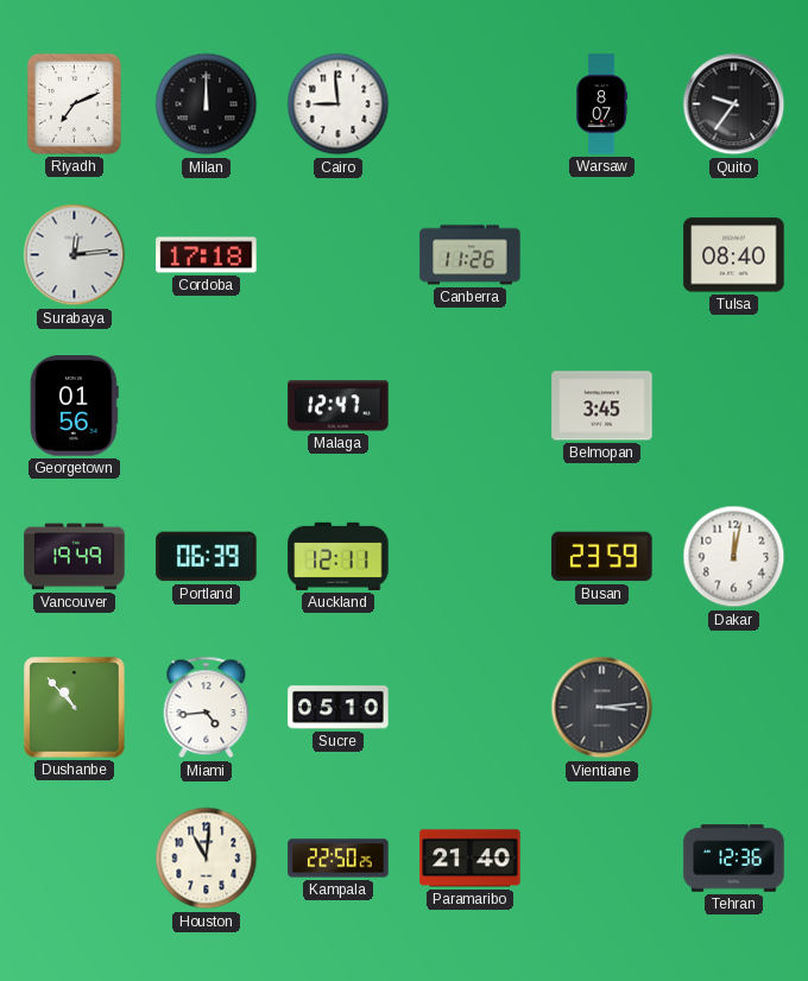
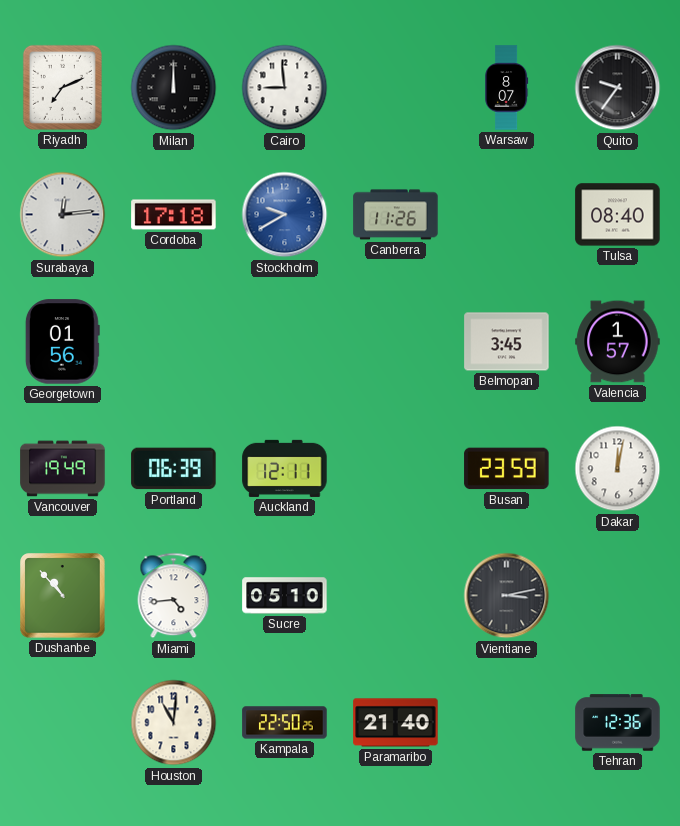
Stockholm: none -> 9:40 (285, 215)
Malaga: 12:47 -> none (339, 406)
Valencia: none -> 1:57 (618, 342)
Vientiane: 3:14 -> 3:13 (507, 596)
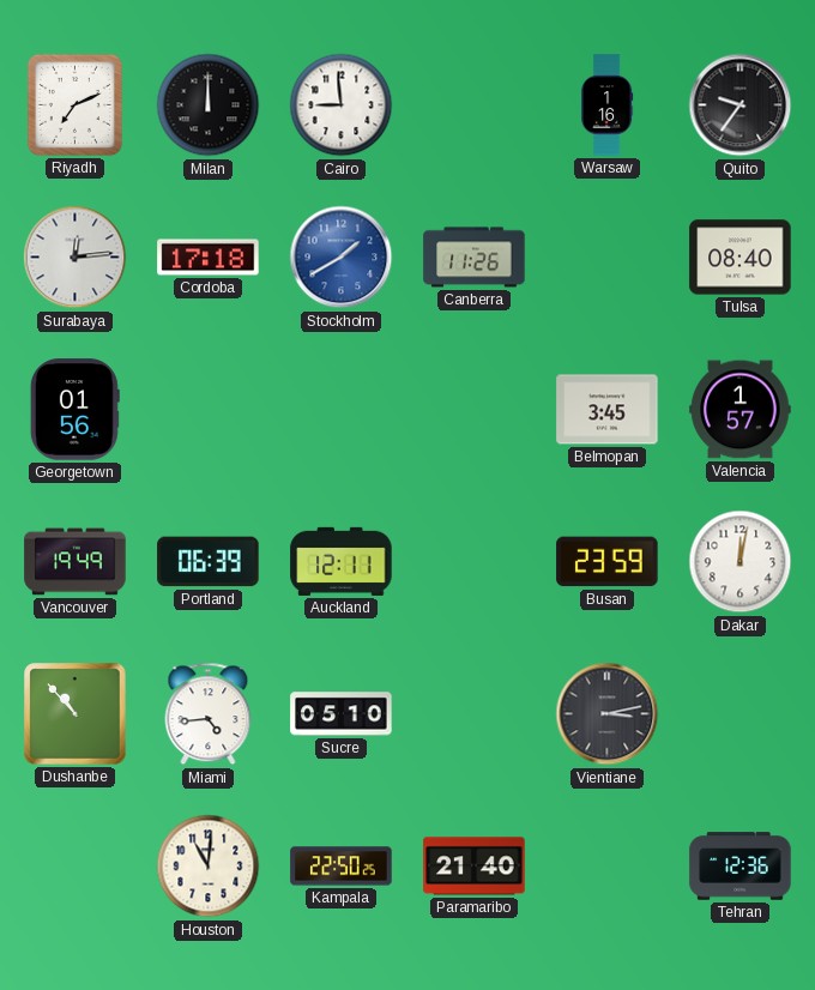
Warsaw: 8:07 -> 1:16 (608, 105)
Stockholm: 9:40 -> 1:40 (342, 258)
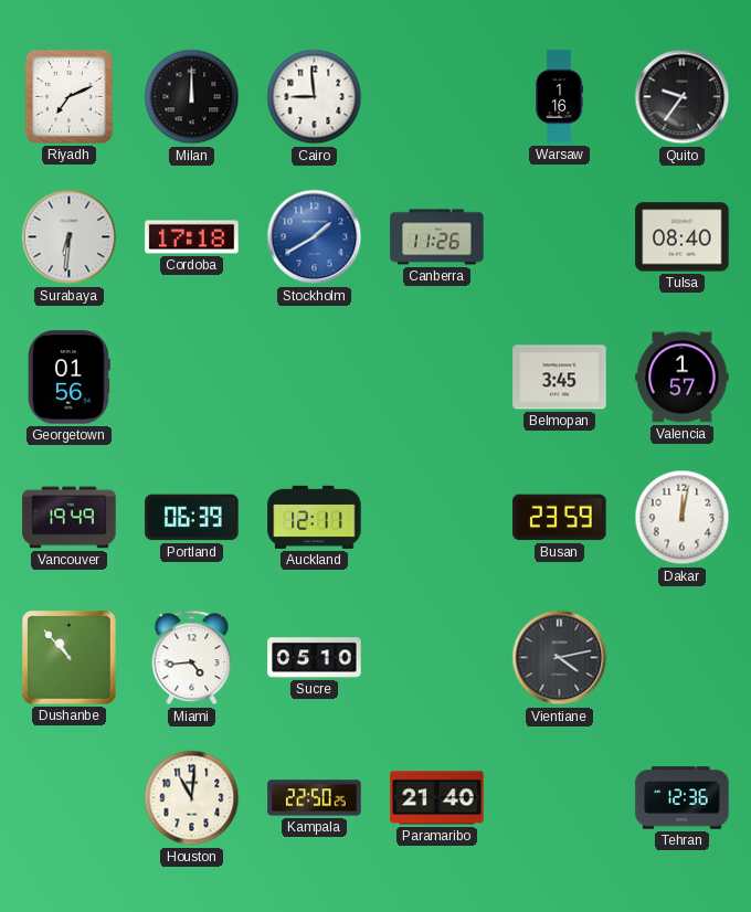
Surabaya: 12:14 -> 6:31 (70, 237)
Vientiane: 3:13 -> 4:13 (560, 658)
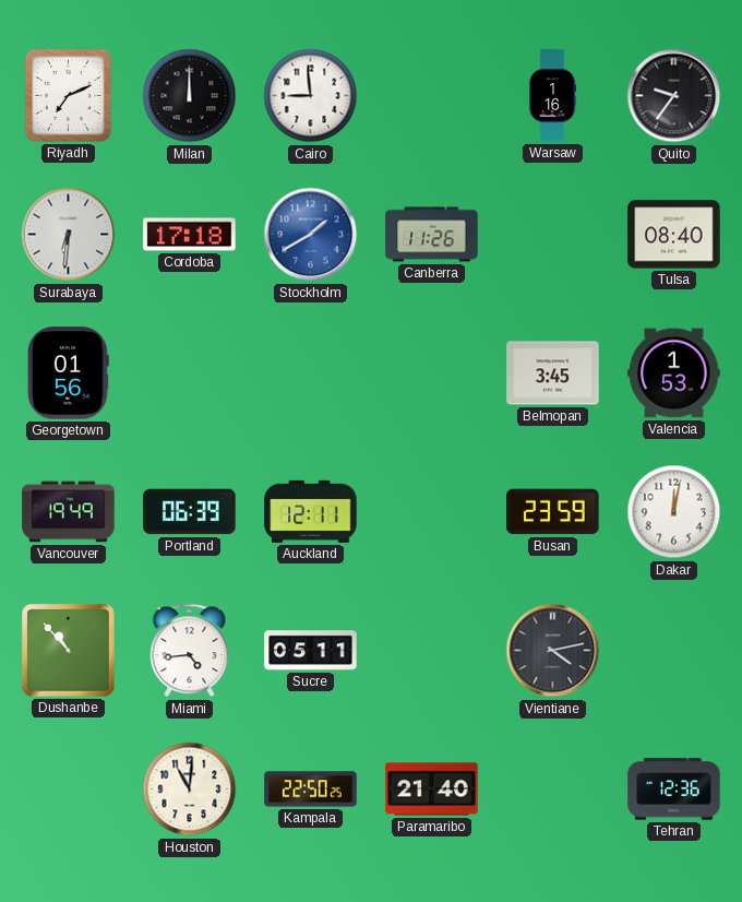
Valencia: 1:57 -> 1:53 (674, 373)
Sucre: 05:10 -> 05:11 (311, 651)
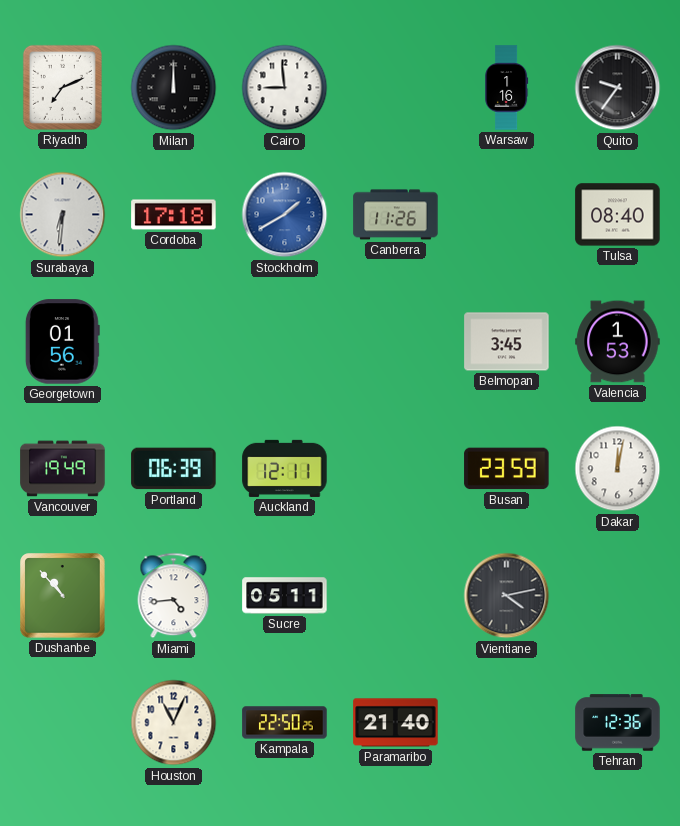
Houston: 11:01 -> 11:04 (174, 723)
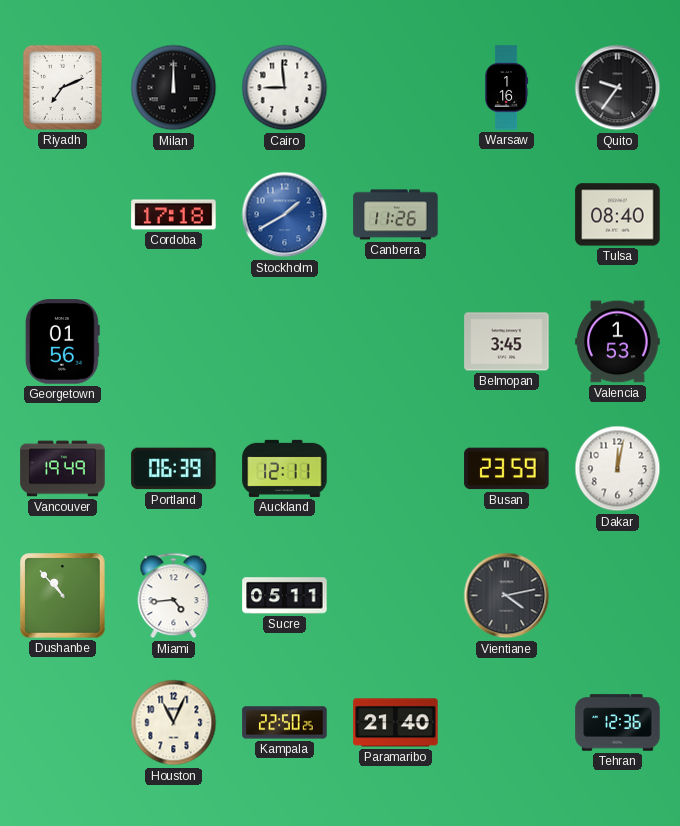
Surabaya: 6:31 -> none (63, 215)
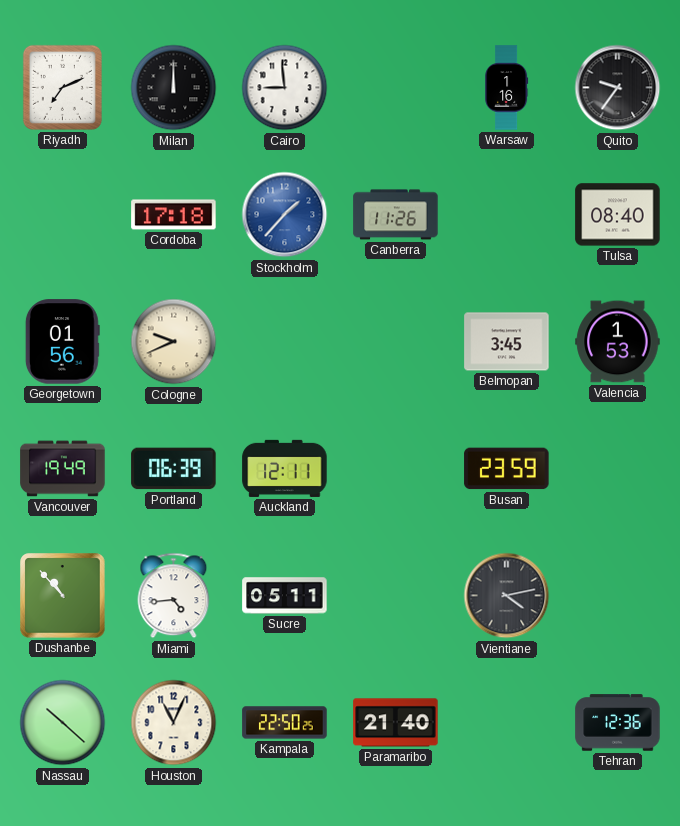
Stockholm: 1:40 -> 1:37 (285, 215)
Cologne: none -> 9:41 (174, 342)
Dakar: 12:02 -> none (618, 469)
Nassau: none -> 10:22 (63, 723)
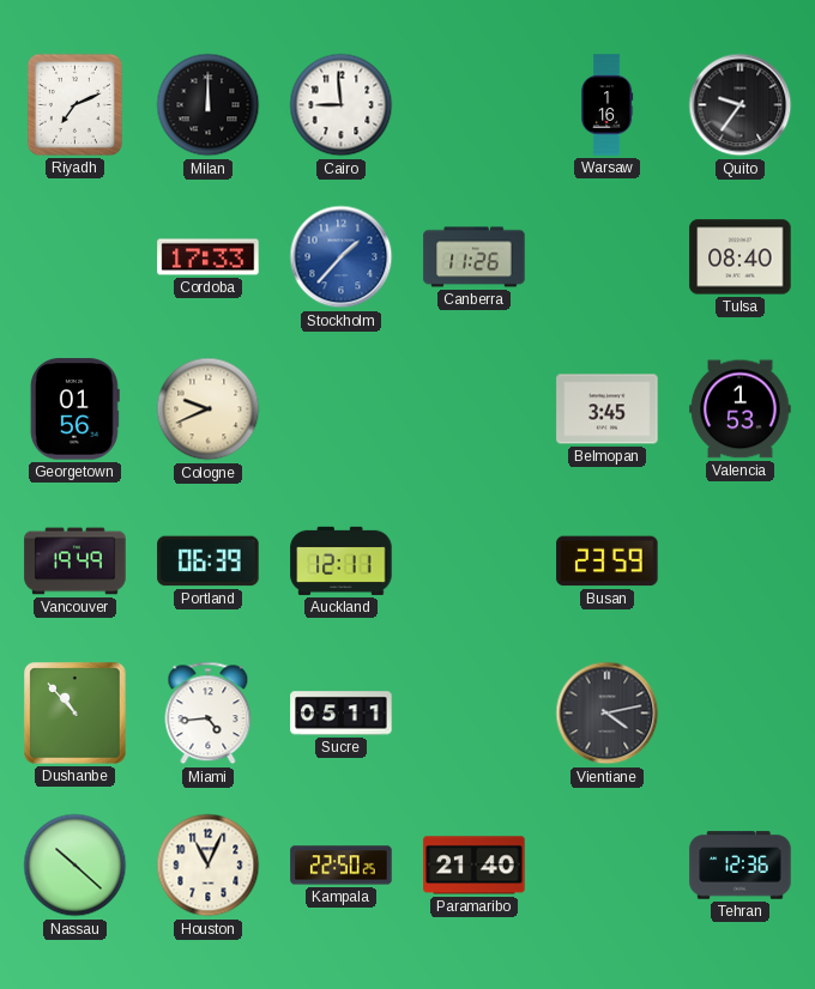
Cordoba: 17:18 -> 17:33 (209, 257)
